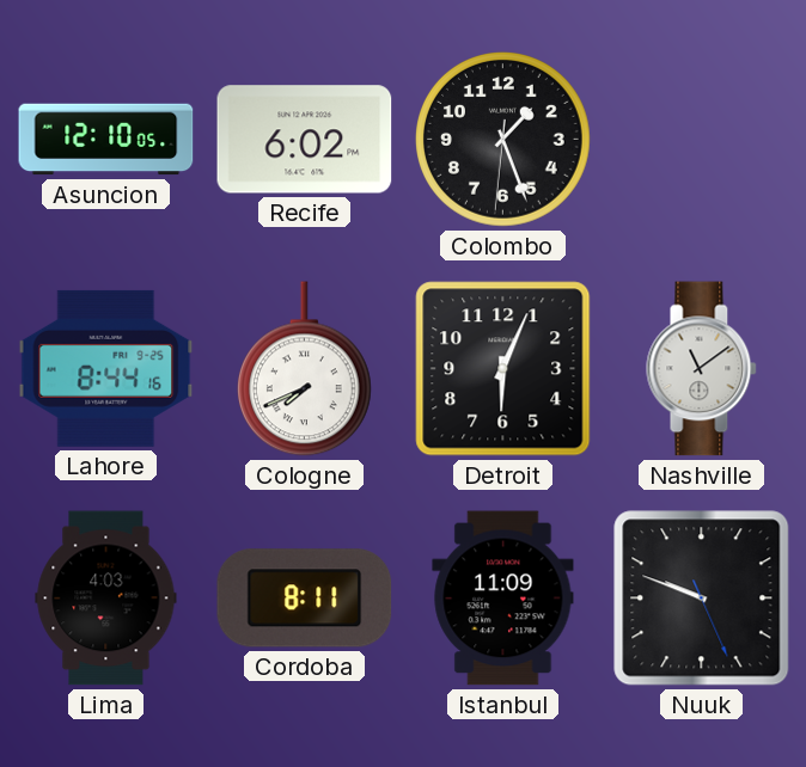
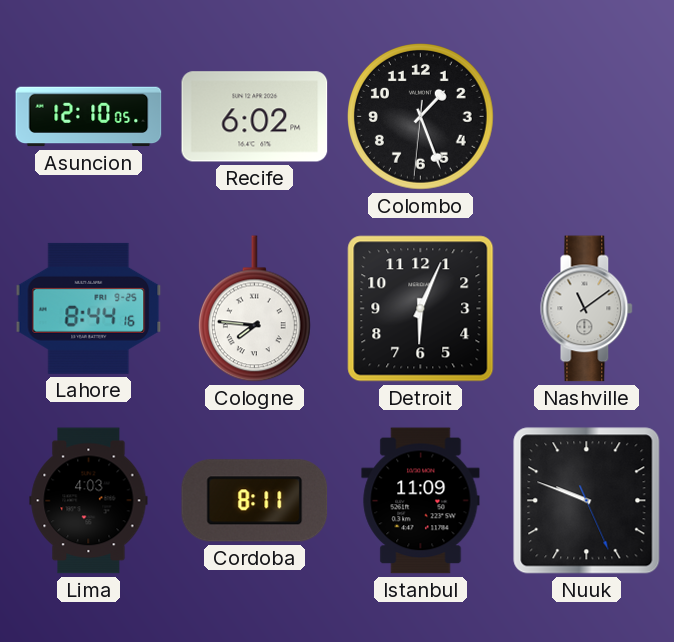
Cologne: 7:41 -> 7:46 (254, 309)
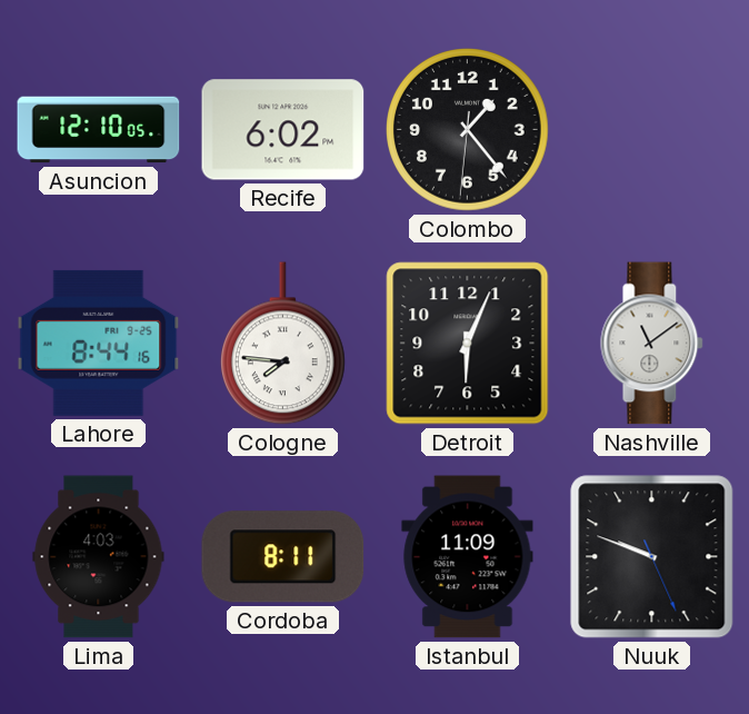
Colombo: 1:26 -> 1:23 (468, 130)
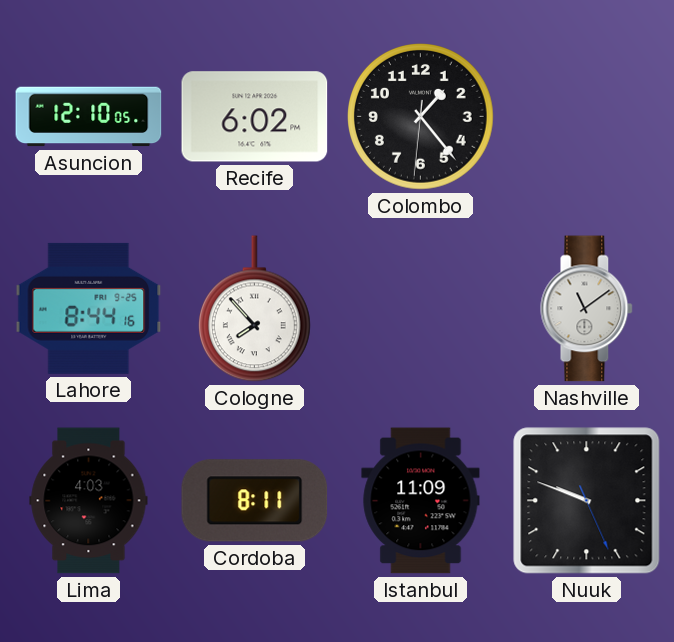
Cologne: 7:46 -> 7:53 (254, 309)
Detroit: 6:04 -> none (468, 344)
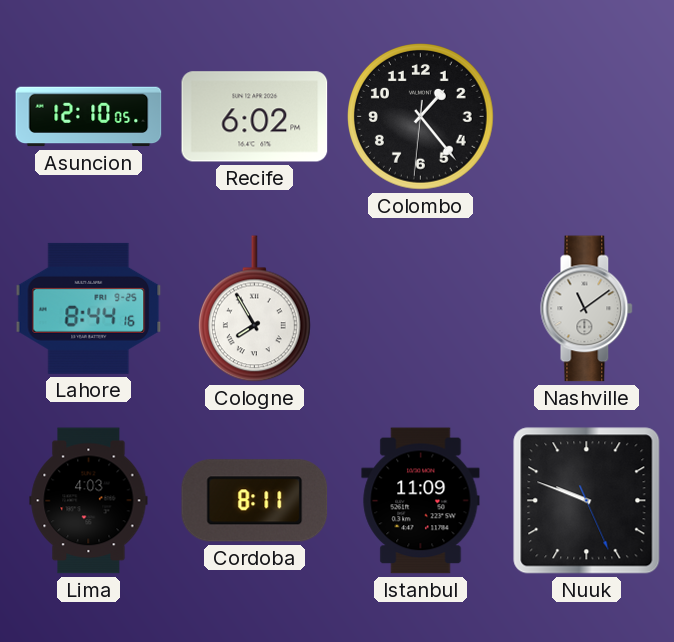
Cologne: 7:53 -> 7:55 (254, 309)
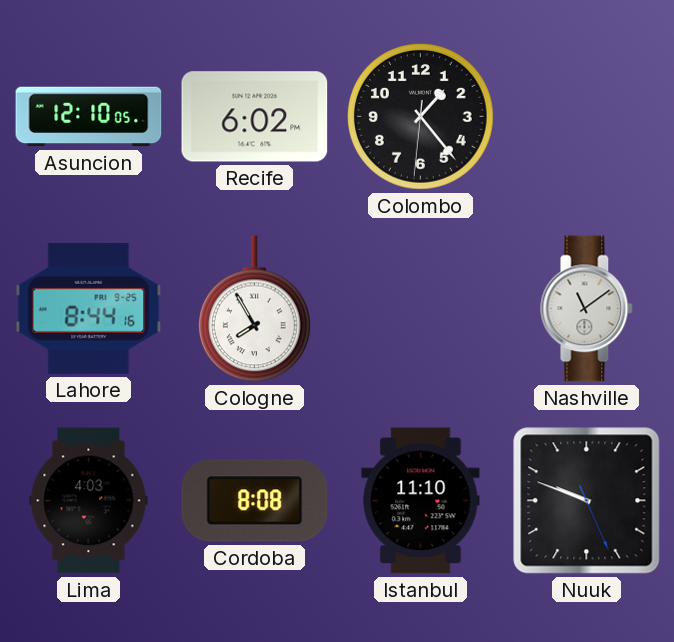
Cordoba: 8:11 -> 8:08 (255, 501)
Istanbul: 11:09 -> 11:10 (421, 501)
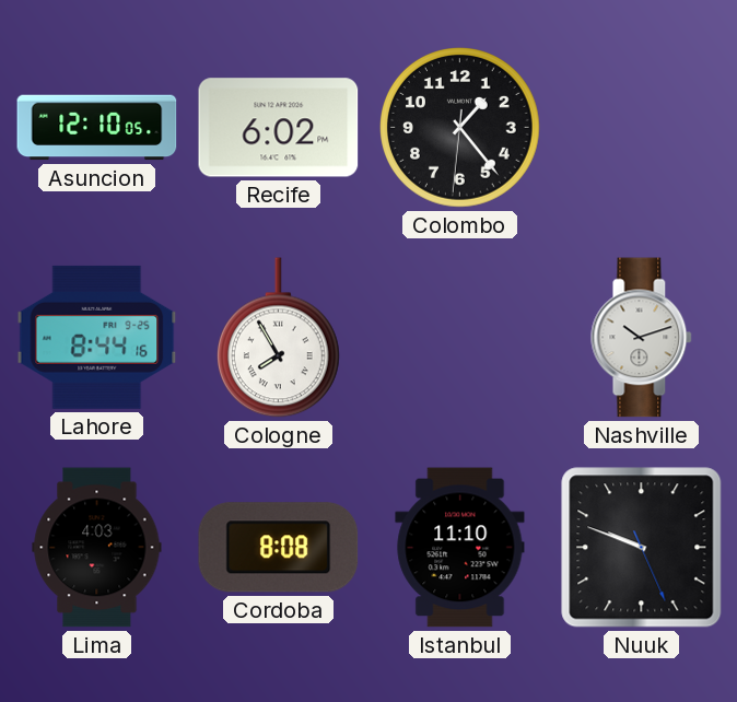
Nashville: 11:09 -> 10:12 (642, 338)
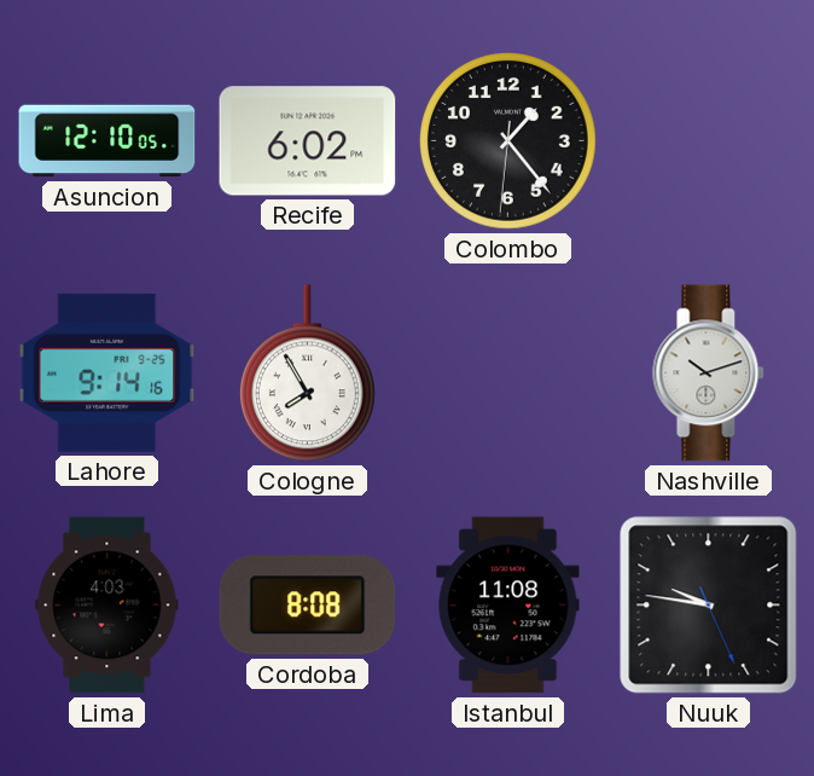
Lahore: 8:44 -> 9:14 (107, 372)
Istanbul: 11:10 -> 11:08 (508, 606)
Nuuk: 9:48 -> 9:46 (709, 606)
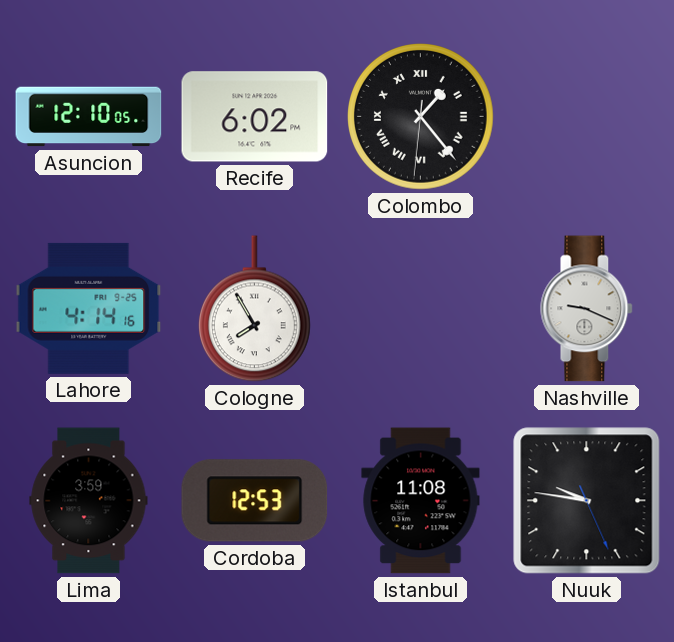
Colombo numerals: Arabic -> Roman (421, 117)
Lahore: 9:14 -> 4:14 (89, 308)
Nashville: 10:12 -> 9:19 (587, 309)
Lima: 4:03 -> 3:59 (89, 501)
Cordoba: 8:08 -> 12:53 (255, 501)
